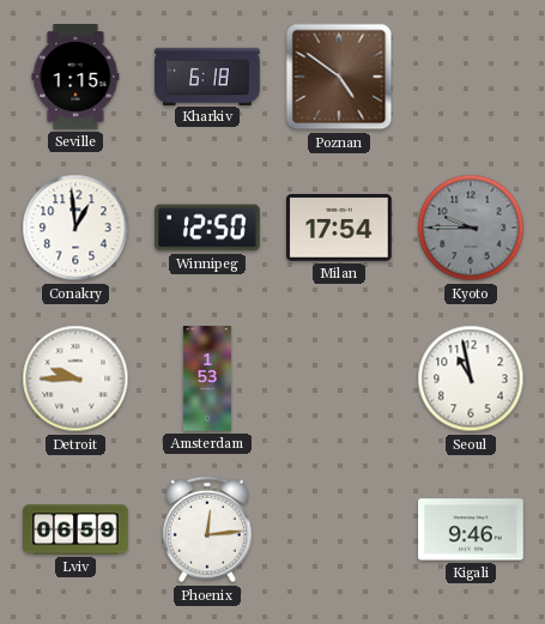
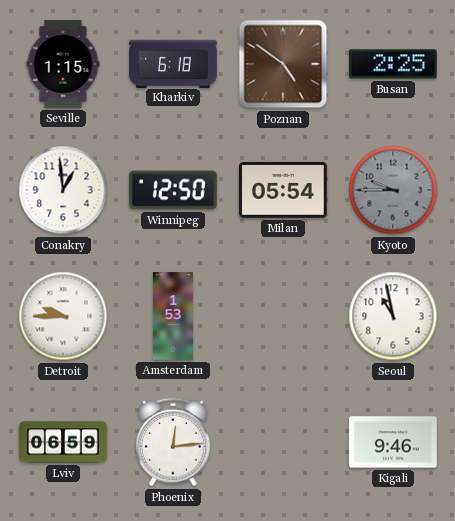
Busan: none -> 2:25 (394, 64)
Milan: 17:54 -> 05:54 (284, 191)
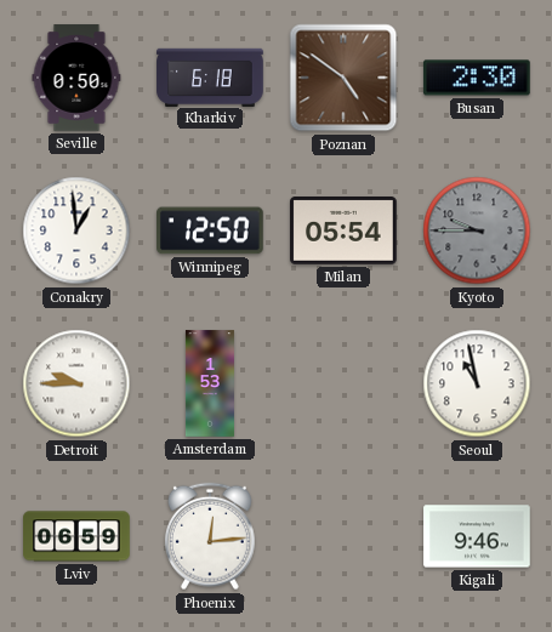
Seville: 1:15 -> 0:50 (76, 78)
Busan: 2:25 -> 2:30 (478, 78)
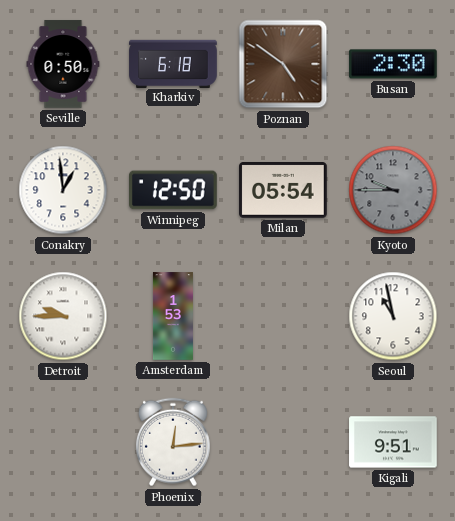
Lviv: 06:59 -> none (76, 536)
Kigali: 9:46 -> 9:51 (393, 442)
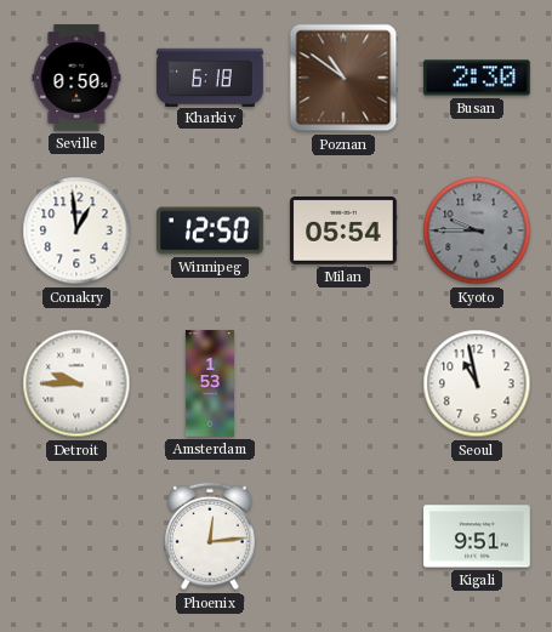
Poznan: 4:51 -> 10:51 (343, 78)
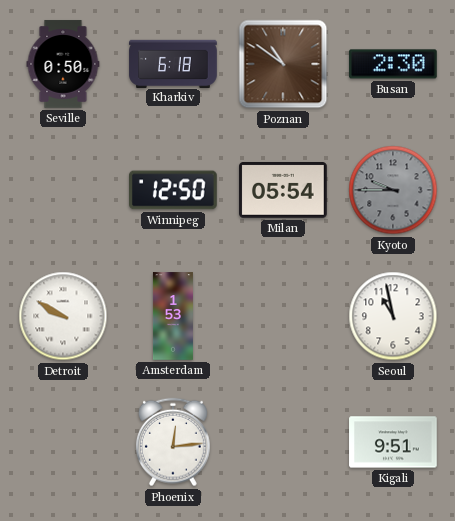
Conakry: 12:59 -> none (76, 230)
Detroit: 9:45 -> 9:50 (63, 316)
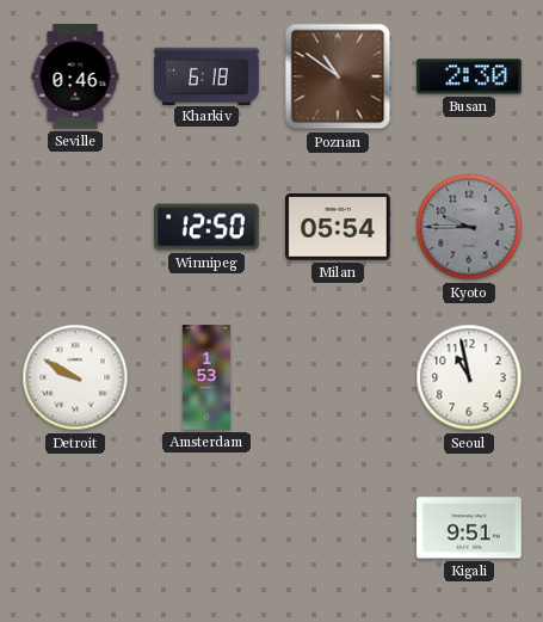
Seville: 0:50 -> 0:46 (75, 76)
Phoenix: 12:14 -> none (173, 442)
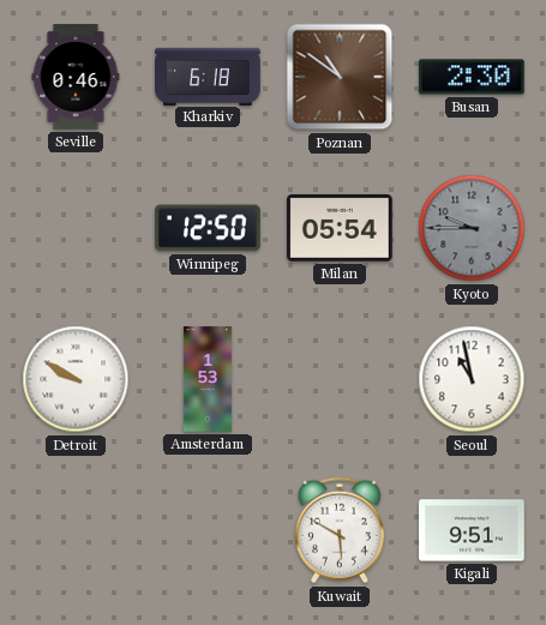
Kuwait: none -> 5:50 (340, 530)
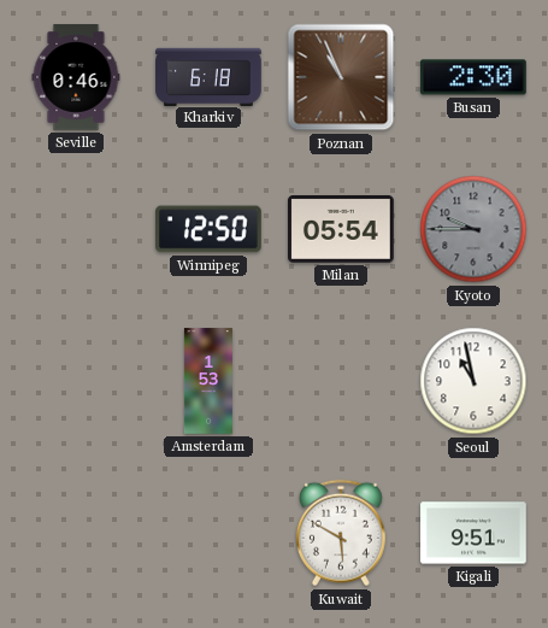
Poznan: 10:51 -> 10:56 (341, 77)
Detroit: 9:50 -> none (76, 379)
